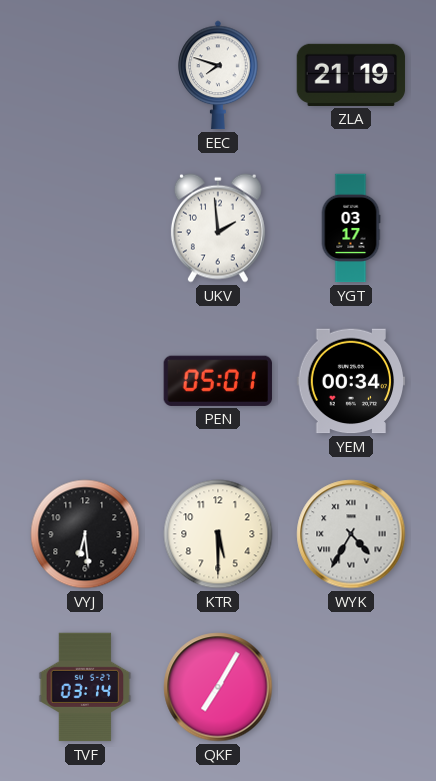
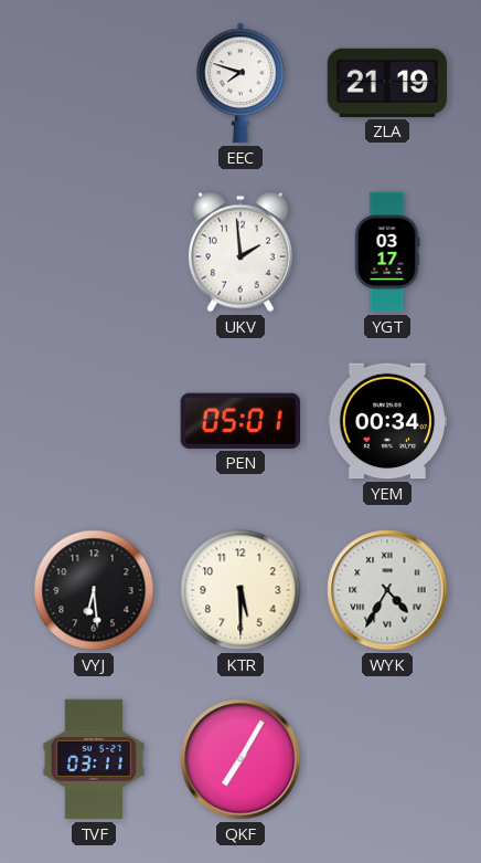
TVF: 03:14 -> 03:11 (94, 759)
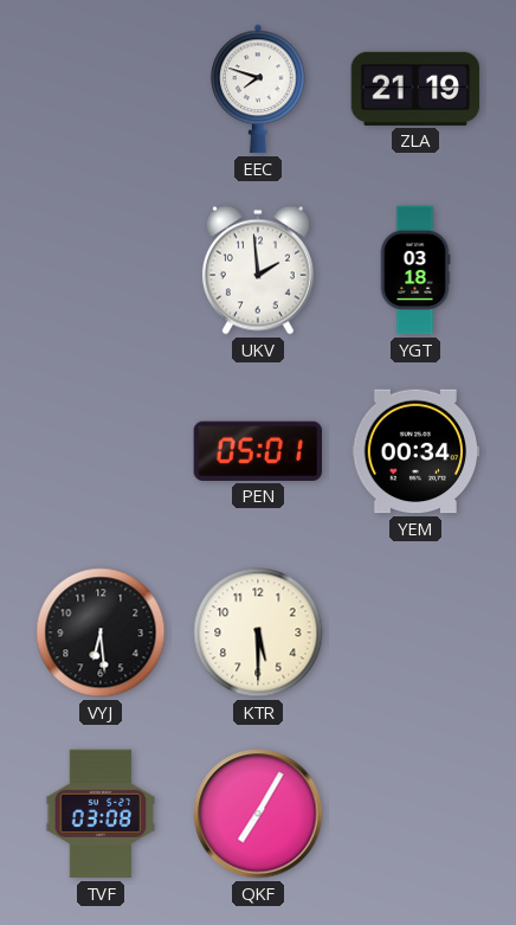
YGT: 03:17 -> 03:18 (415, 270)
WYK: 4:35 -> none (387, 590)
TVF: 03:11 -> 03:08 (101, 814)
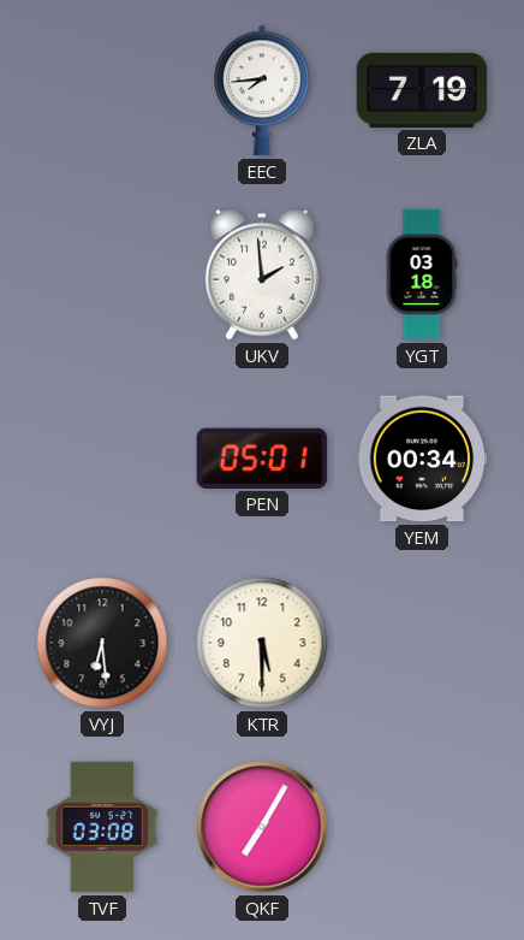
EEC: 7:48 -> 7:44 (262, 90)
ZLA: 21:19 -> 7:19 (422, 90)
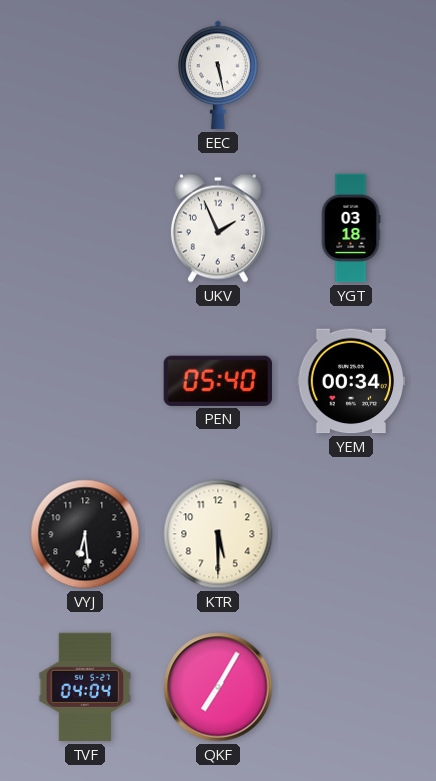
EEC: 7:44 -> 5:28 (218, 75)
ZLA: 7:19 -> none (422, 90)
UKV: 1:59 -> 1:56 (218, 228)
PEN: 05:01 -> 05:40 (218, 381)
TVF: 03:08 -> 04:04 (85, 687)
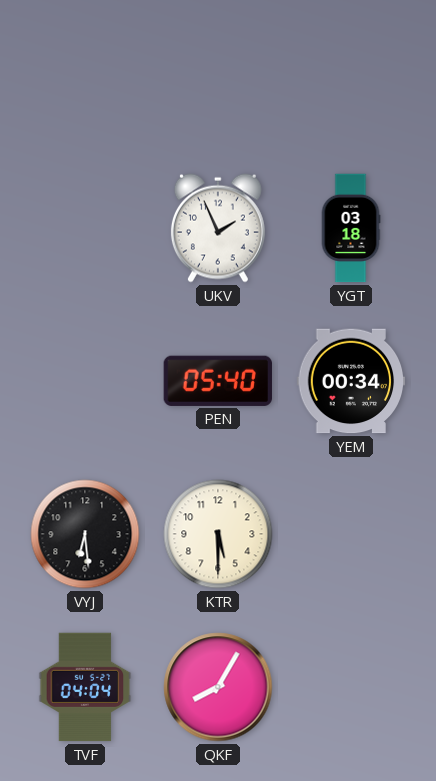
EEC: 5:28 -> none (218, 75)
QKF: 7:05 -> 8:05 (218, 687)
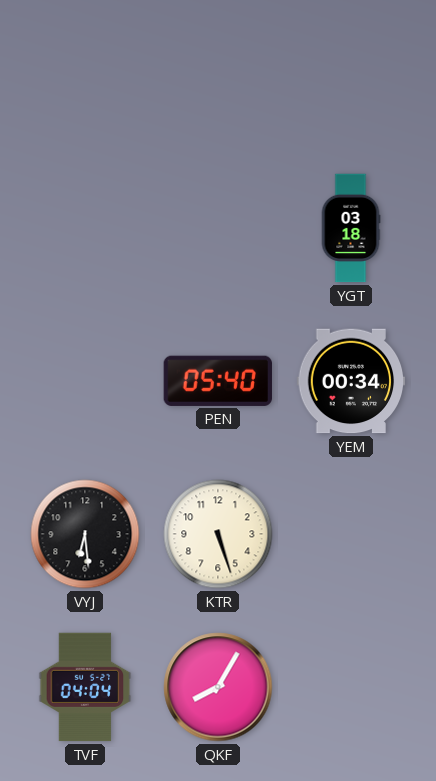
UKV: 1:56 -> none (218, 228)
KTR: 5:30 -> 5:27 (218, 534)
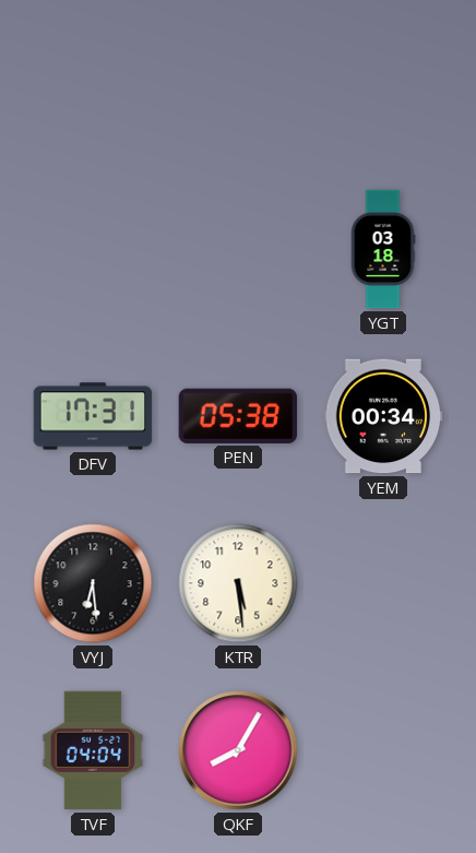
DFV: none -> 17:31 (93, 416)
PEN: 05:40 -> 05:38 (238, 416)
KTR: 5:27 -> 5:29 (238, 583)
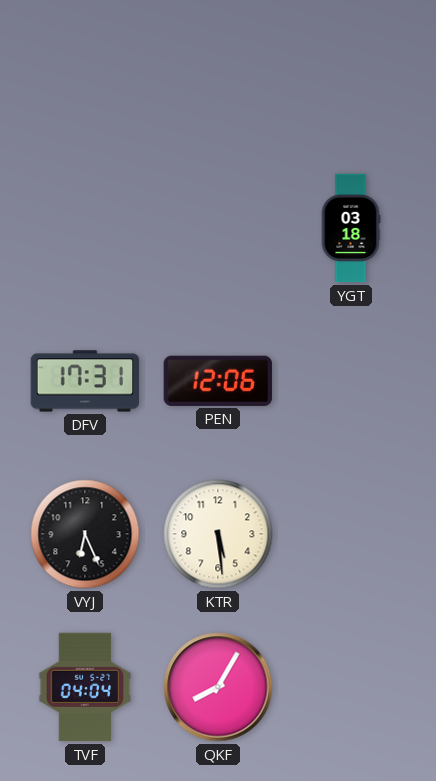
PEN: 05:38 -> 12:06 (218, 381)
YEM: 00:34 -> none (383, 416)
VYJ: 6:29 -> 6:26 (85, 534)
